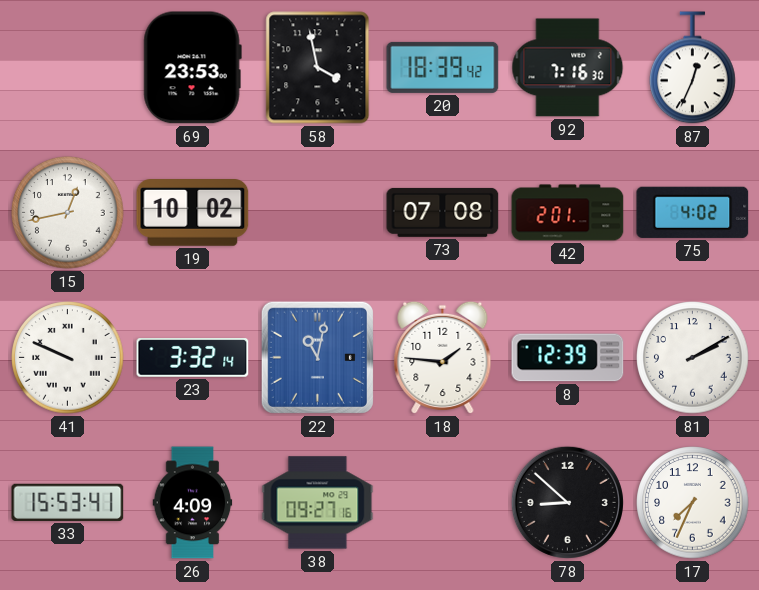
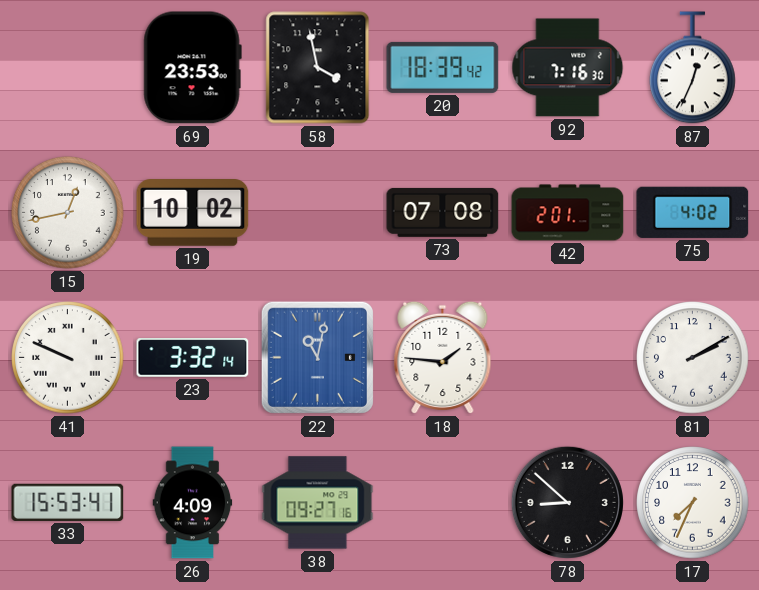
8: 12:39 -> none (568, 358)
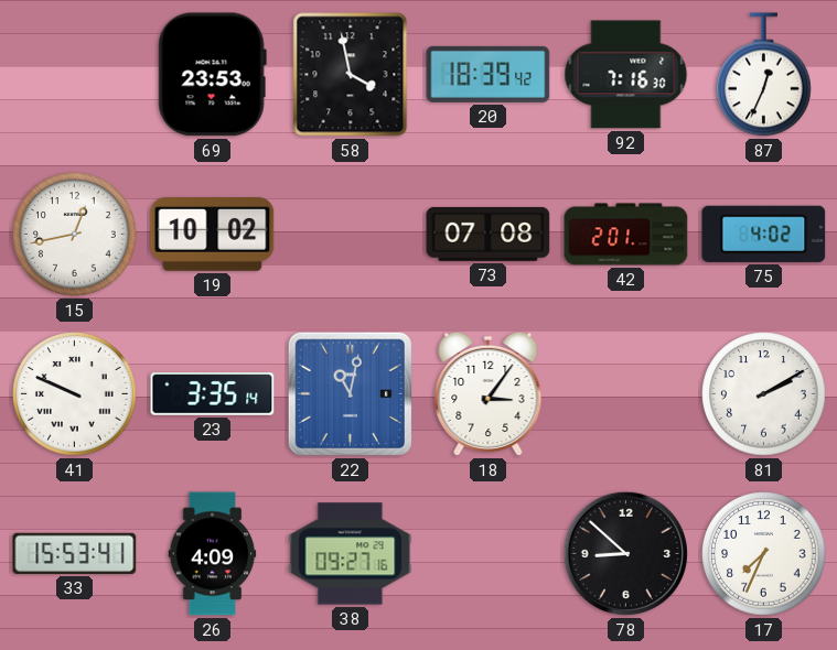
23: 3:32 -> 3:35 (213, 394)
18: 1:46 -> 3:06 (489, 394)
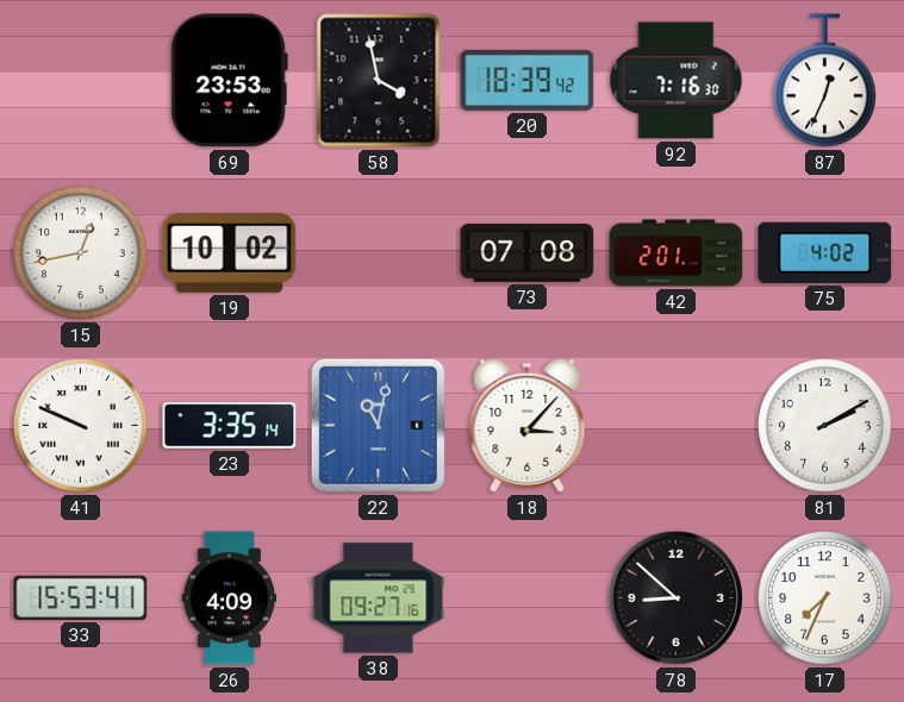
18: 3:06 -> 3:07 (528, 426)
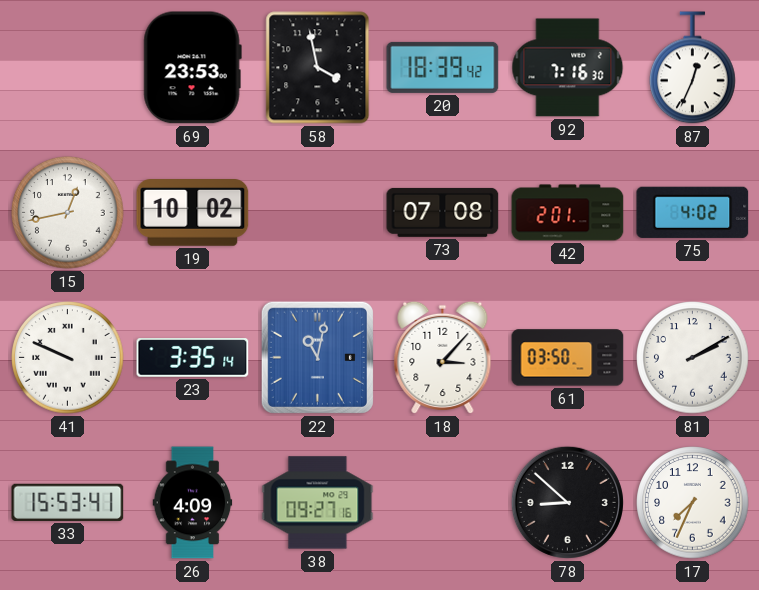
61: none -> 03:50 (568, 358)
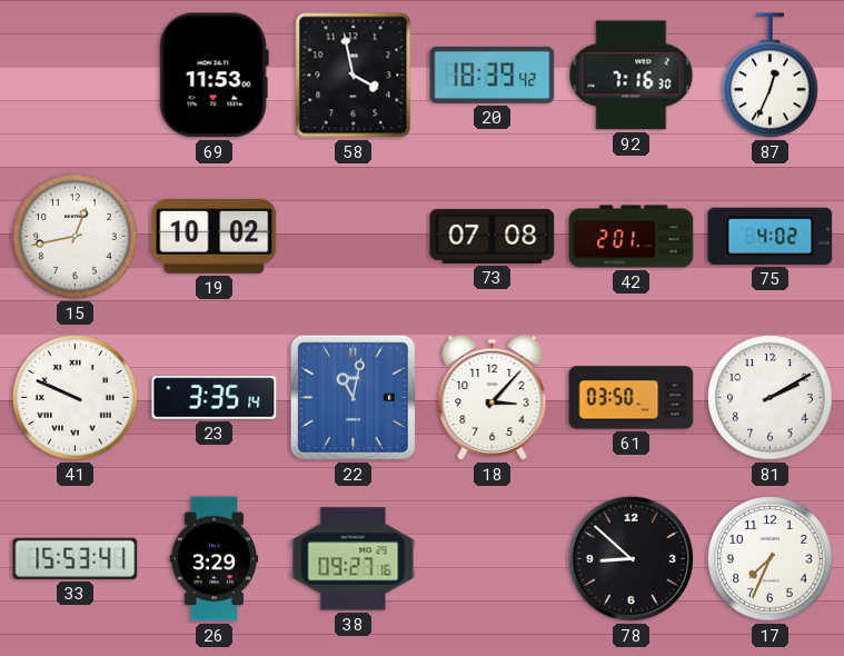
69: 23:53 -> 11:53 (214, 76)
26: 4:09 -> 3:29 (215, 559)
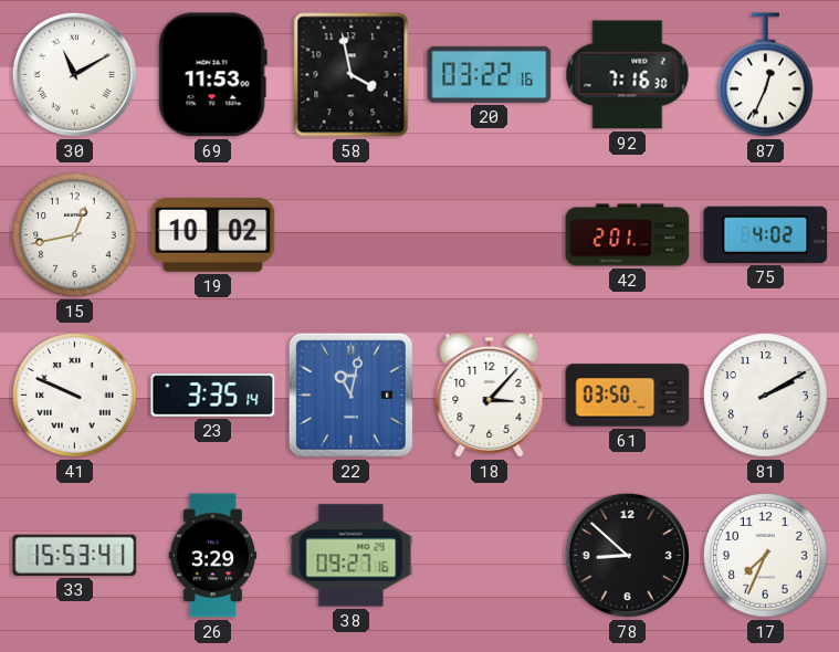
30: none -> 11:10 (74, 74)
20: 18:39 -> 03:22 (490, 74)
73: 07:08 -> none (493, 236)
